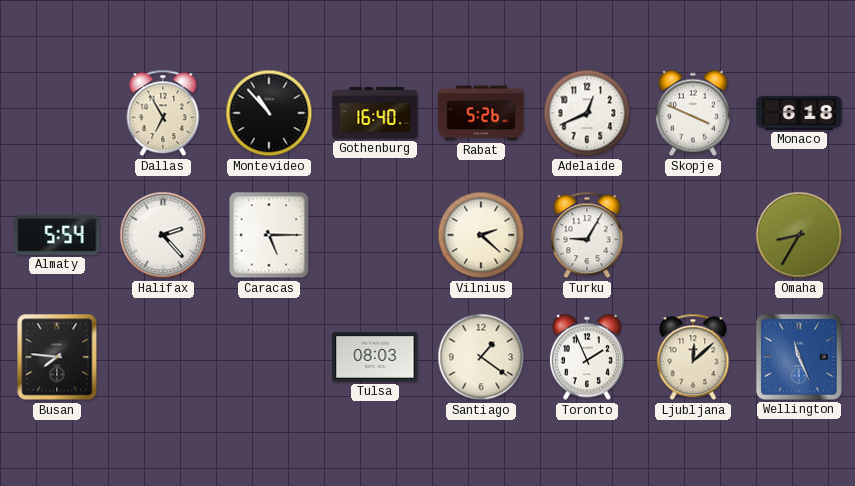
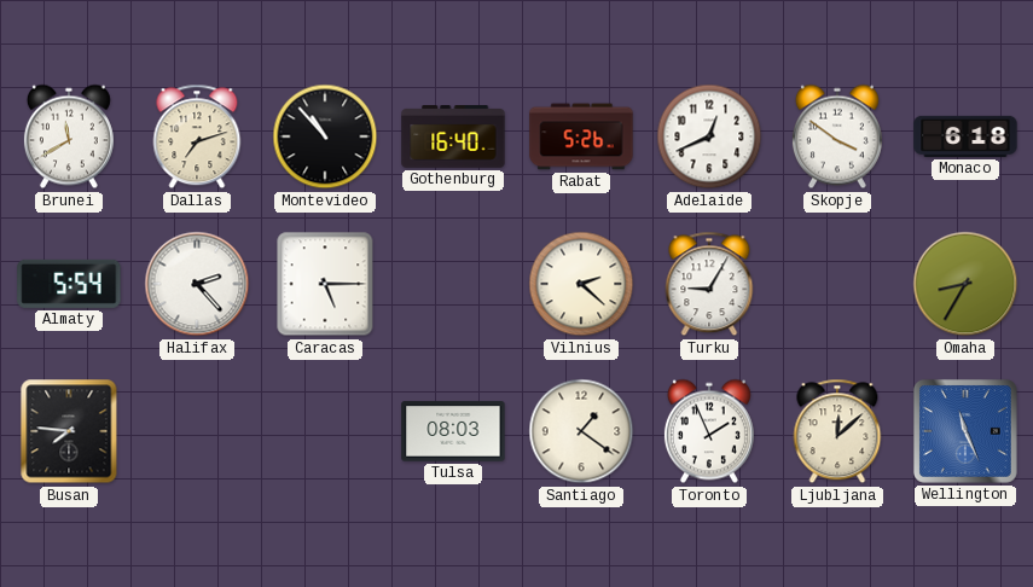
Brunei: none -> 11:40 (69, 136)
Dallas: 6:55 -> 7:12 (197, 136)
Skopje: 3:49 -> 3:51 (837, 136)
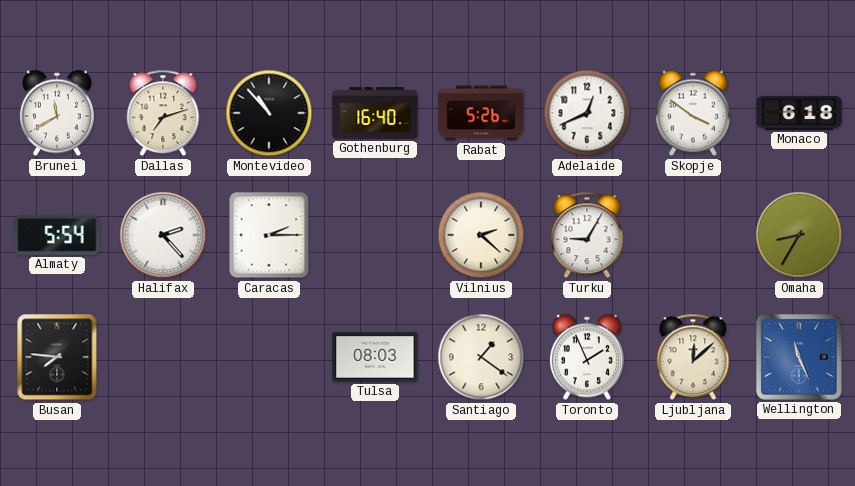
Caracas: 5:15 -> 2:15 (269, 235)
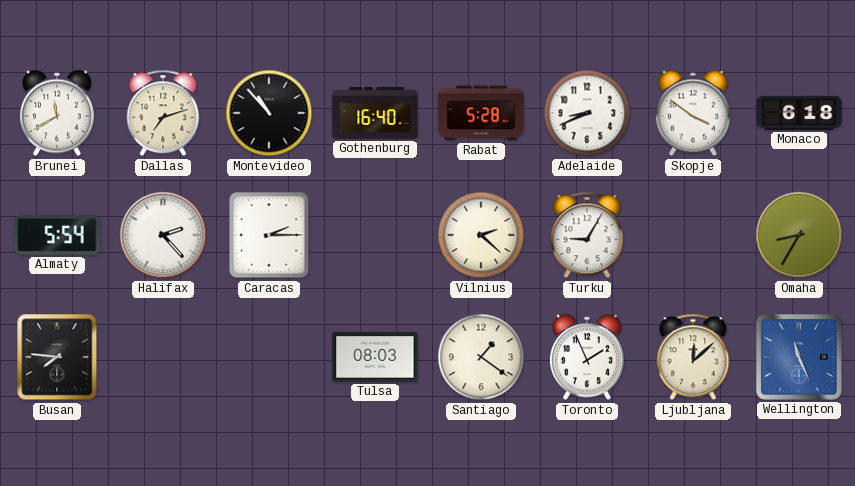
Rabat: 5:26 -> 5:28 (481, 113)
Adelaide: 12:41 -> 8:41 (587, 113)
